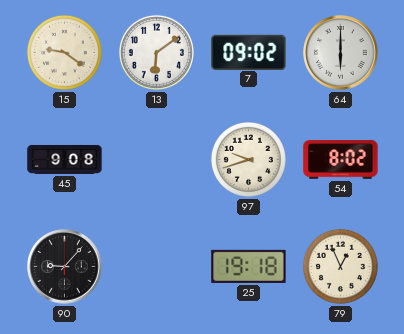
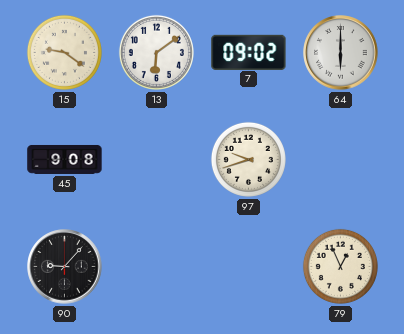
54: 8:02 -> none (341, 160)
25: 19:18 -> none (249, 266)
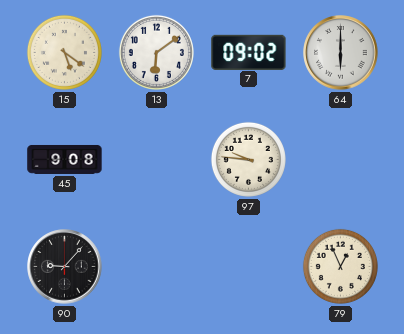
15: 9:21 -> 5:21 (64, 52)
97: 9:42 -> 9:46 (248, 159)
